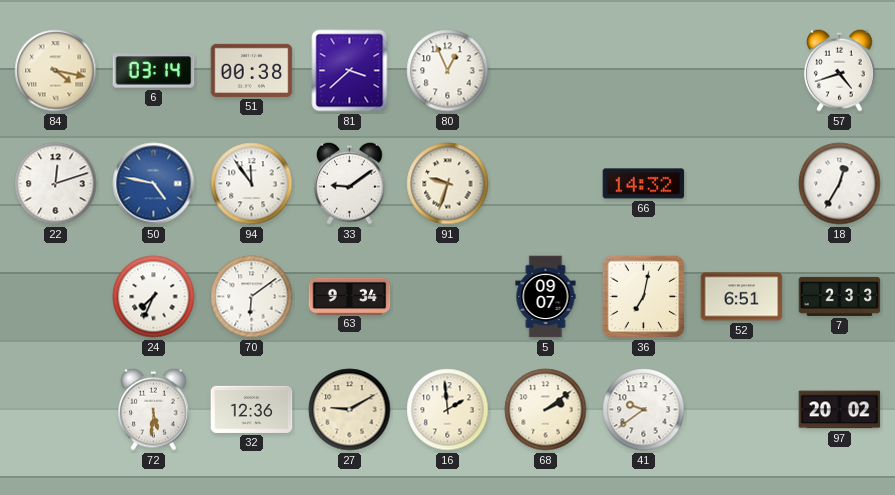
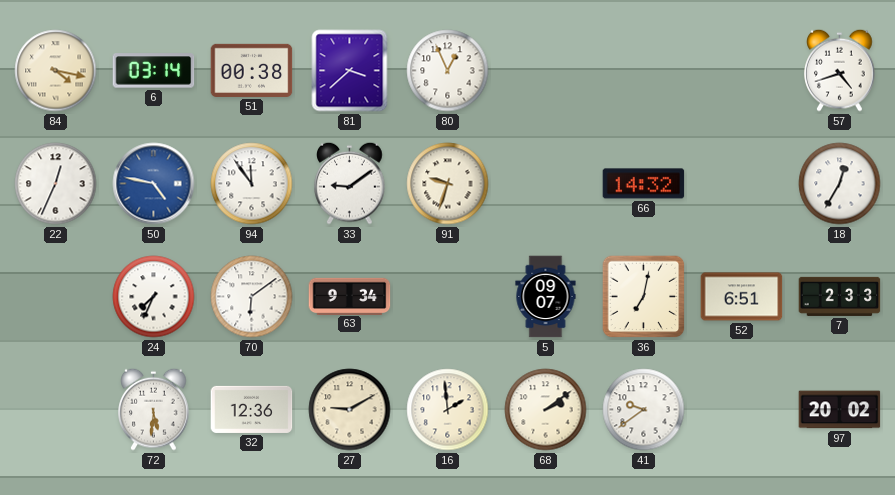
22: 12:12 -> 12:34 (56, 184)
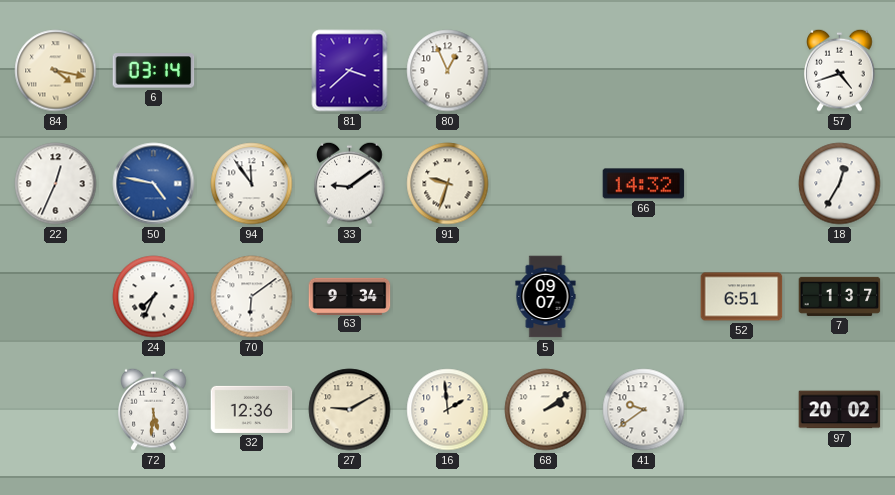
51: 00:38 -> none (252, 70)
36: 7:02 -> none (644, 297)
7: 2:33 -> 1:37 (840, 296)
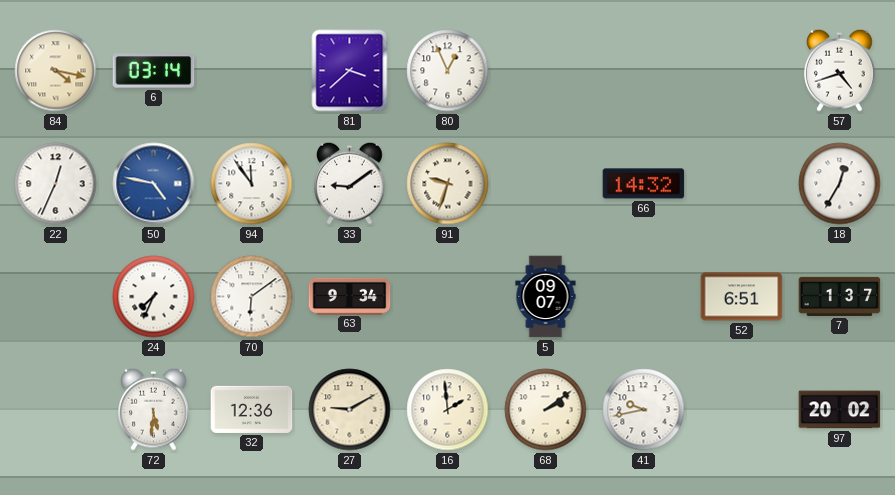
41: 9:39 -> 9:43 (644, 410)
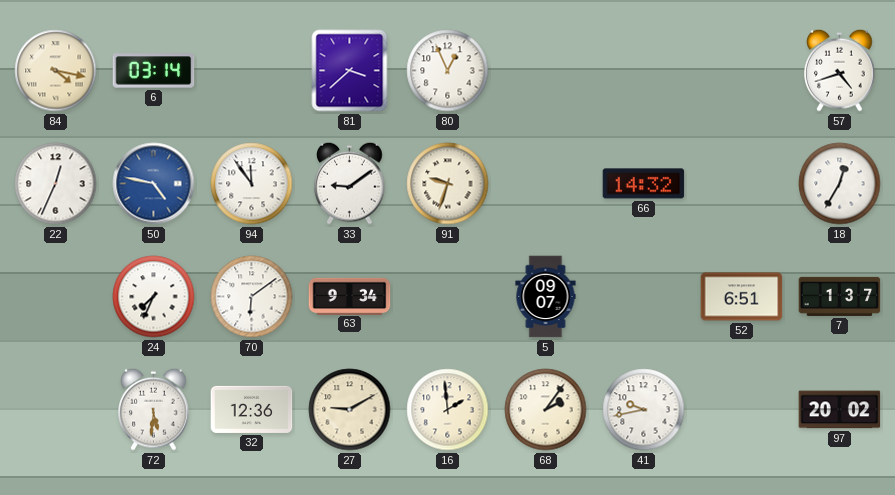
68: 2:09 -> 2:06 (546, 410)
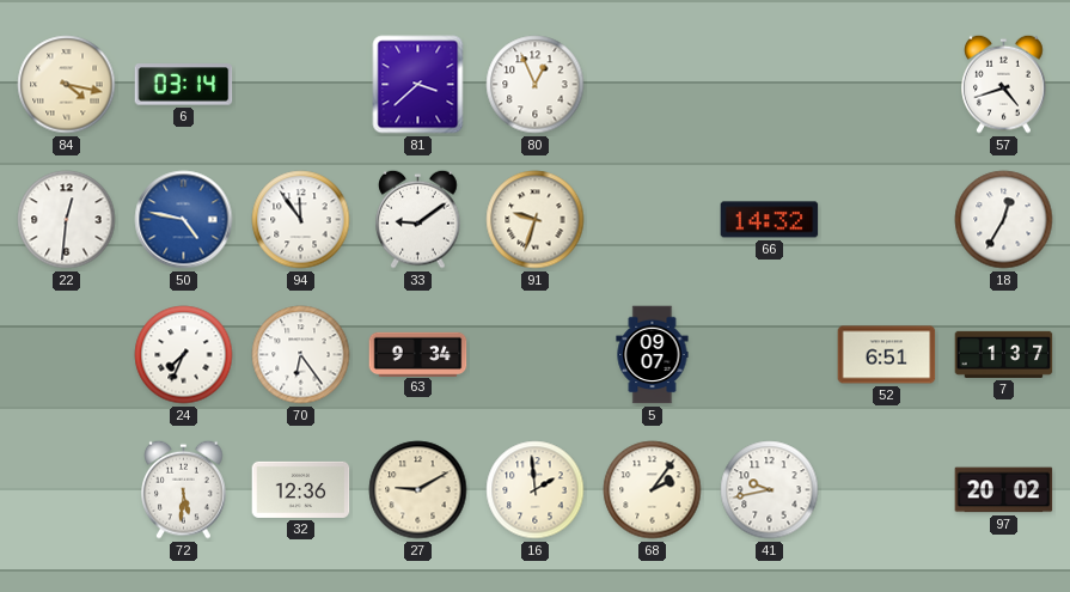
22: 12:34 -> 12:31 (67, 220)
70: 6:09 -> 6:24 (301, 355)
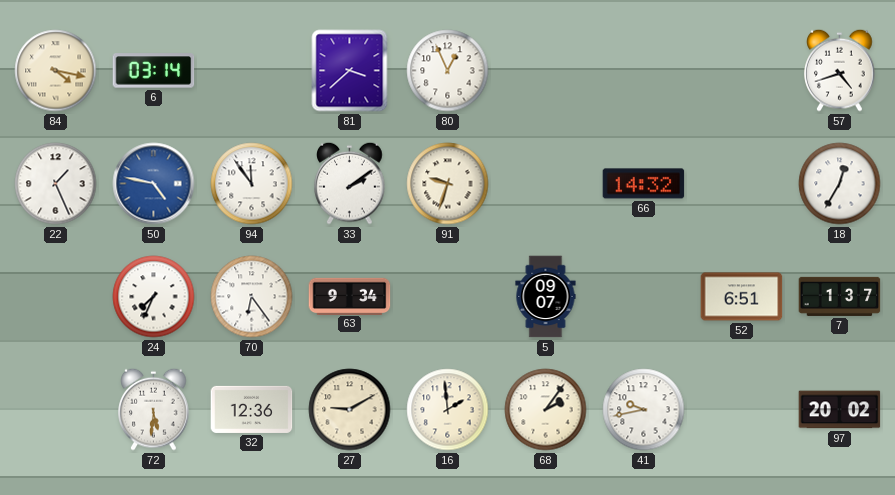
22: 12:31 -> 1:26 (56, 184)
33: 9:09 -> 2:09 (350, 183)
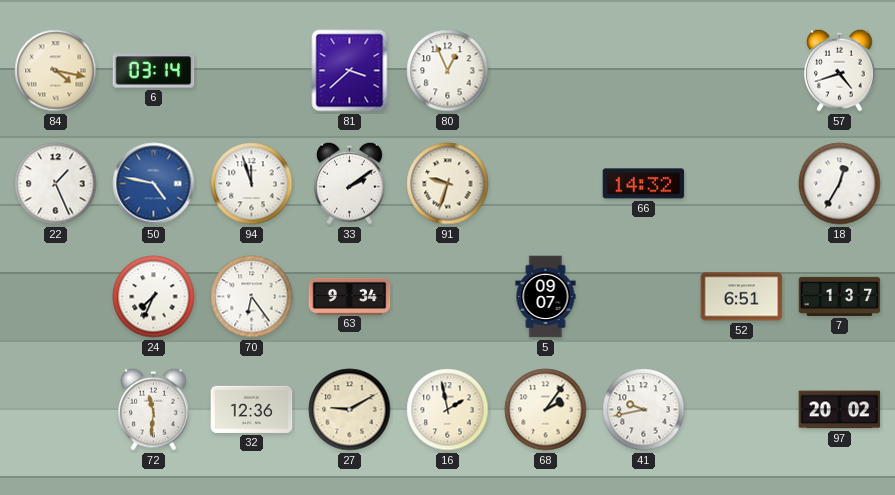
94: 11:54 -> 11:57 (252, 184)
72: 5:31 -> 11:31 (154, 409)
16: 1:59 -> 1:58 (448, 410)
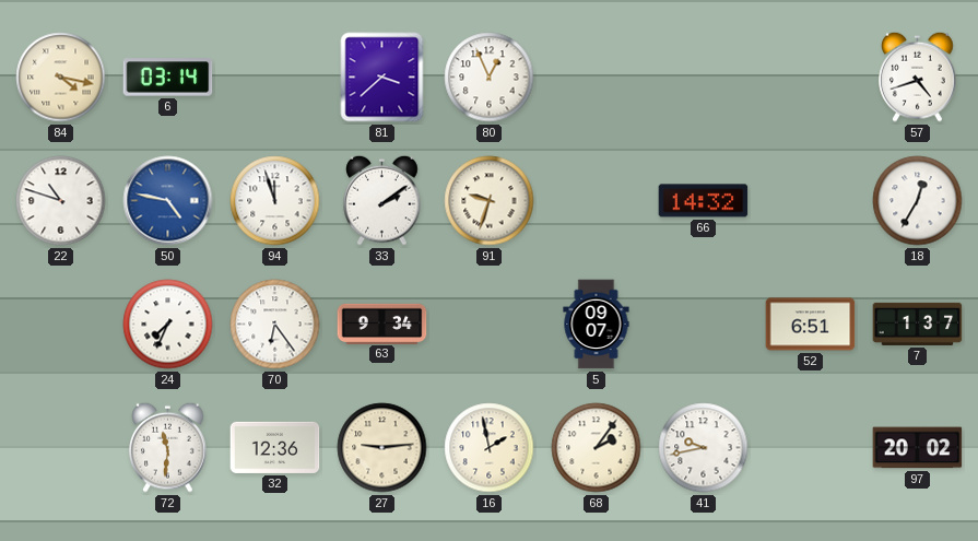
22: 1:26 -> 10:48 (61, 201)
27: 9:10 -> 9:14 (382, 448)
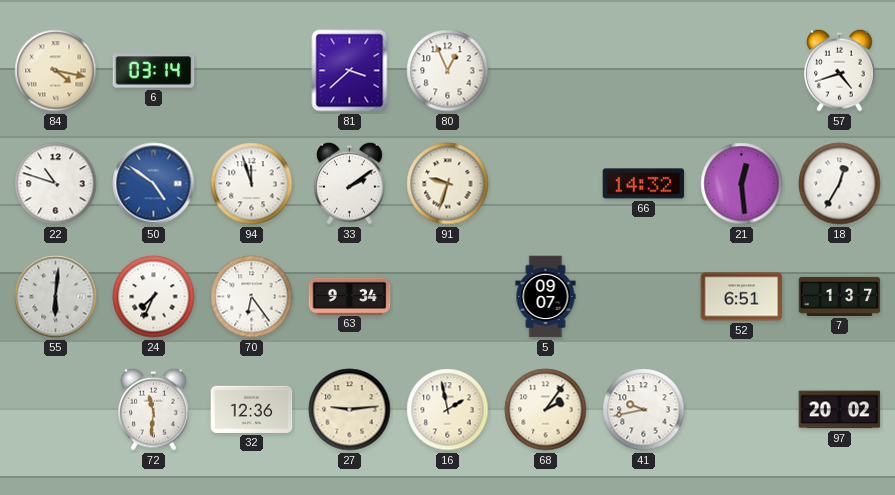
50: 4:47 -> 4:51 (154, 184)
21: none -> 12:29 (742, 184)
55: none -> 6:01 (56, 297)
